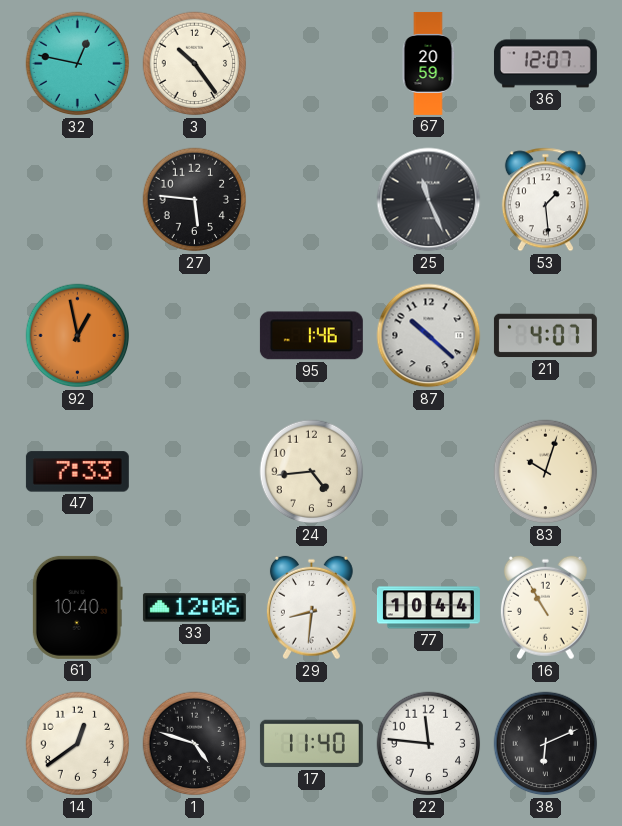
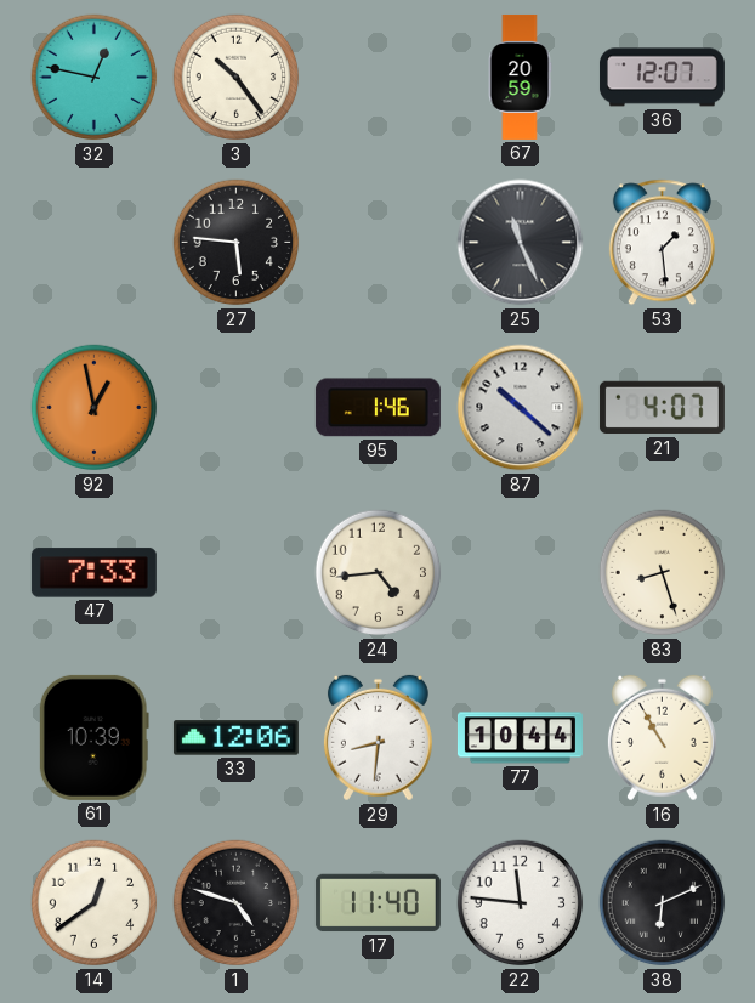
83: 10:03 -> 8:27 (663, 573)
61: 10:40 -> 10:39 (93, 737)
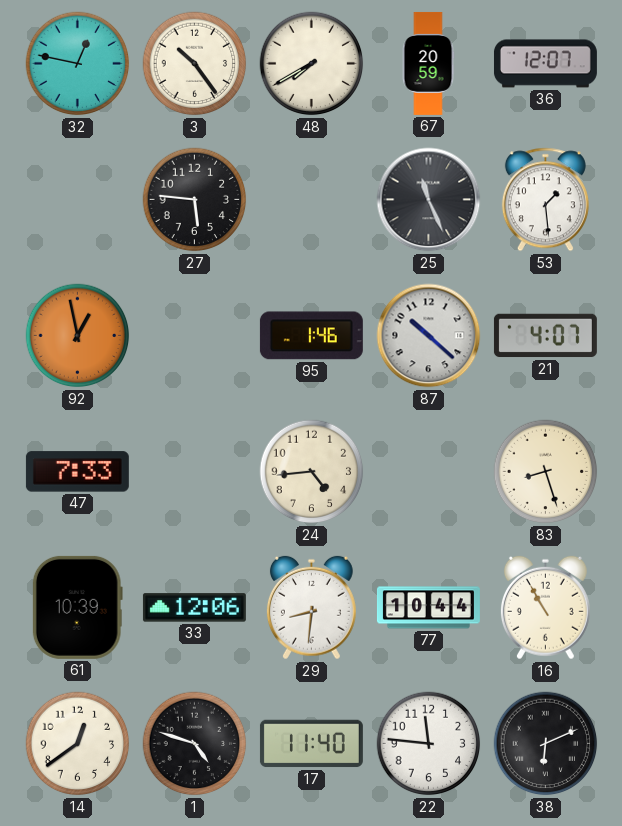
48: none -> 7:40 (312, 64)
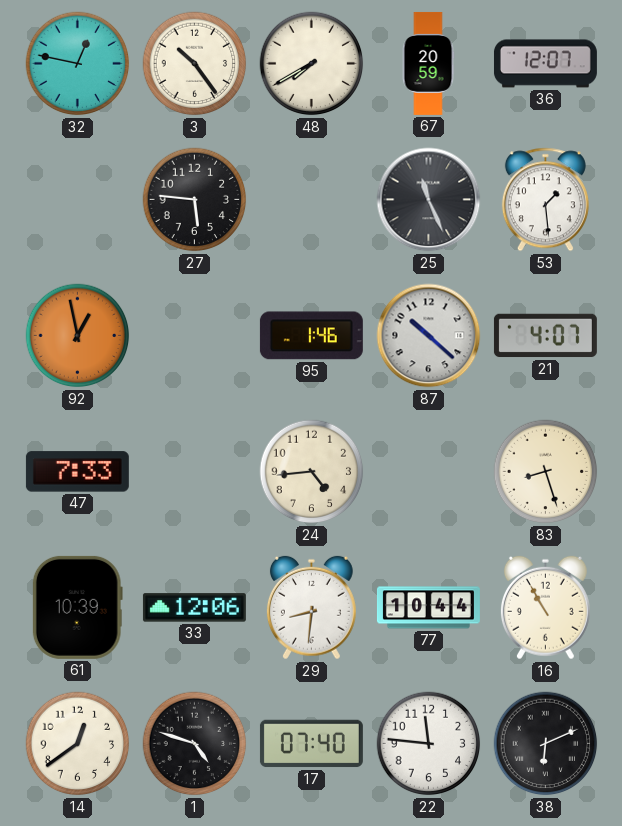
17: 11:40 -> 07:40 (311, 744)
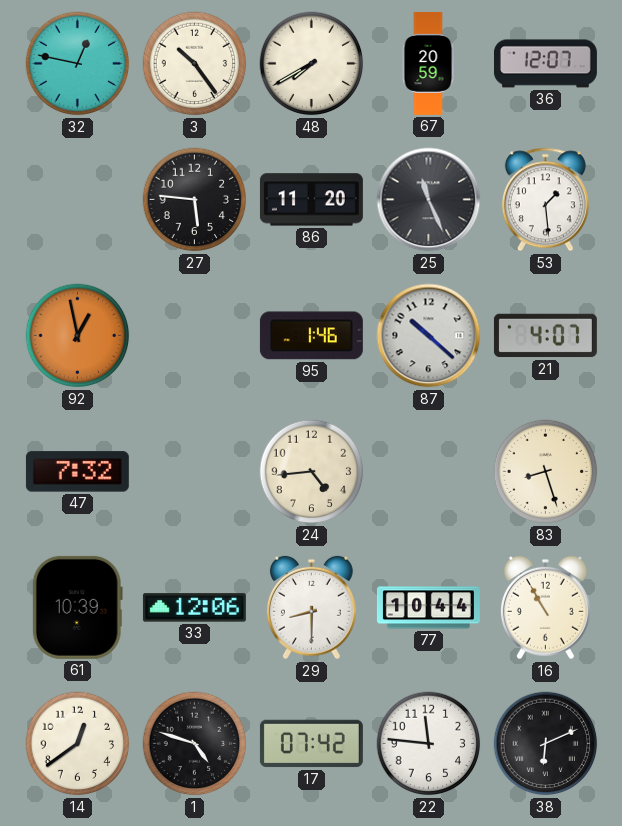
86: none -> 11:20 (311, 200)
47: 7:33 -> 7:32 (77, 472)
29: 8:31 -> 8:30 (311, 608)
17: 07:40 -> 07:42 (311, 744)
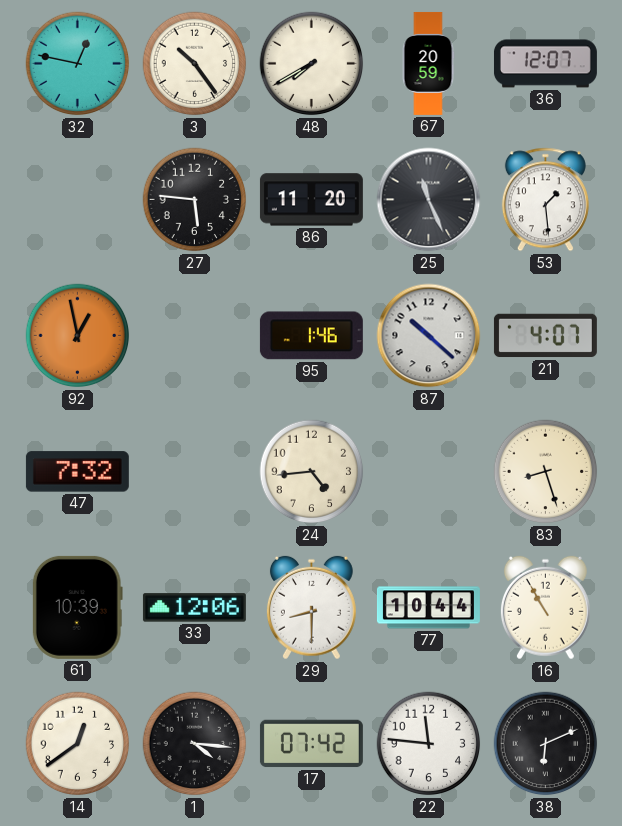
1: 4:48 -> 4:16 (195, 744)
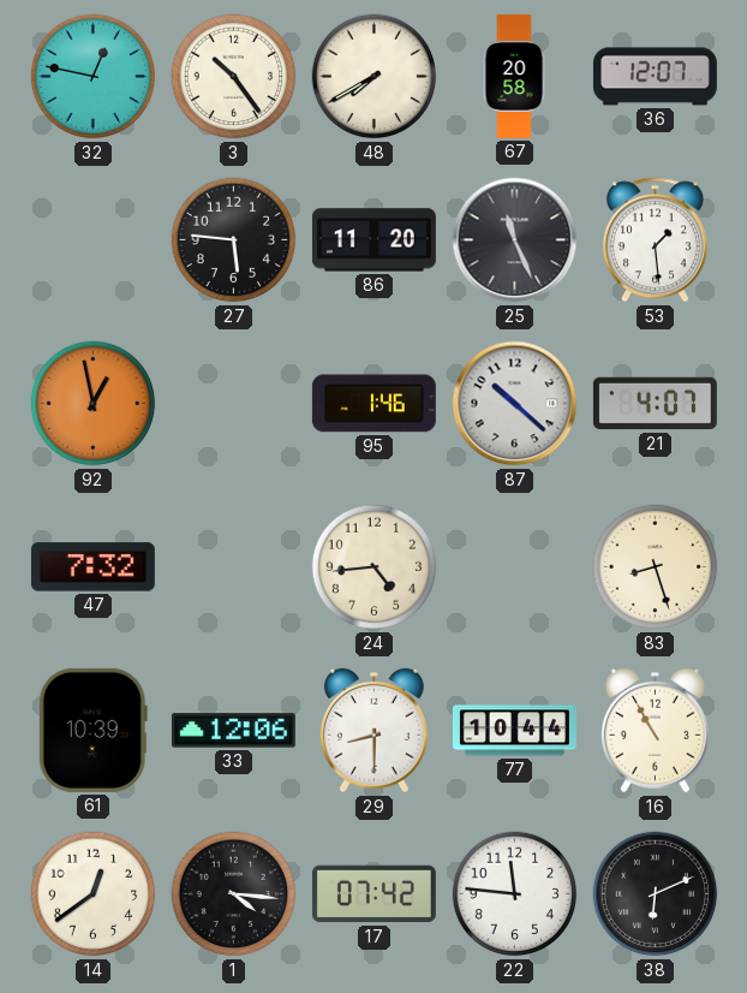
67: 20:59 -> 20:58 (514, 76)
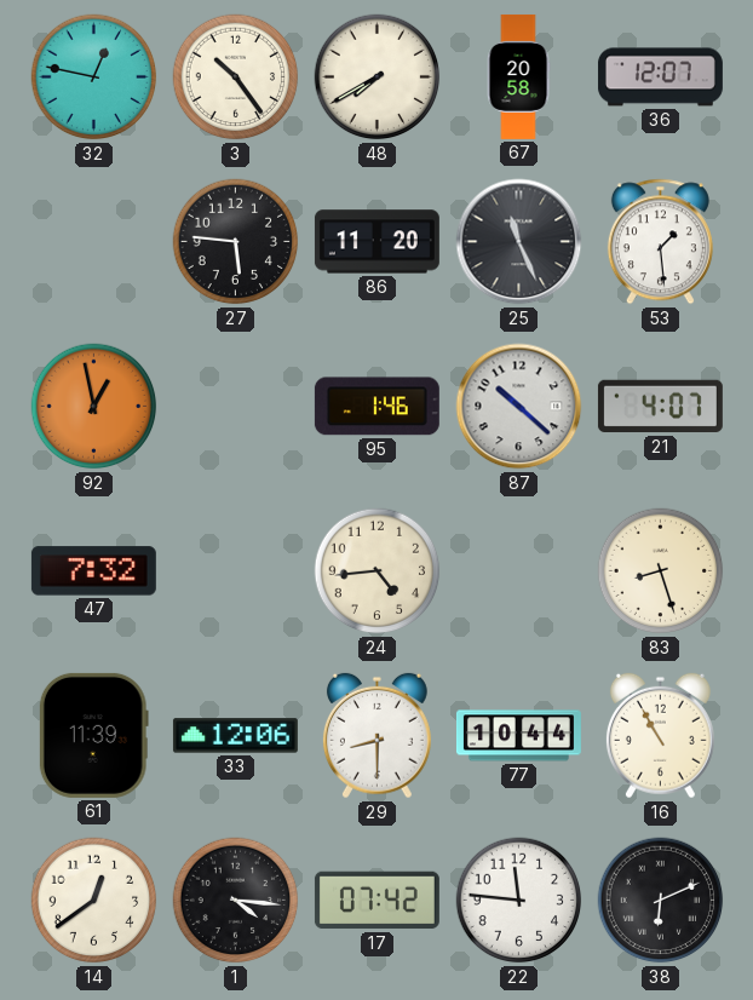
61: 10:39 -> 11:39 (93, 735)
